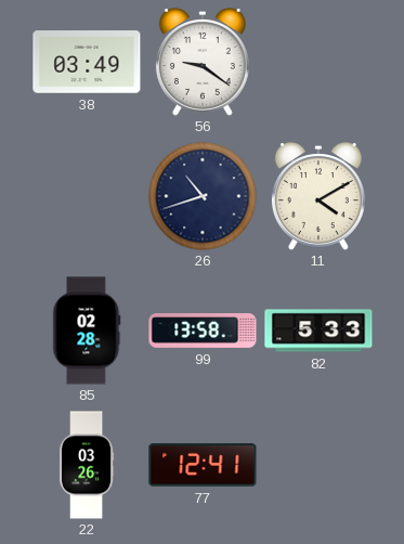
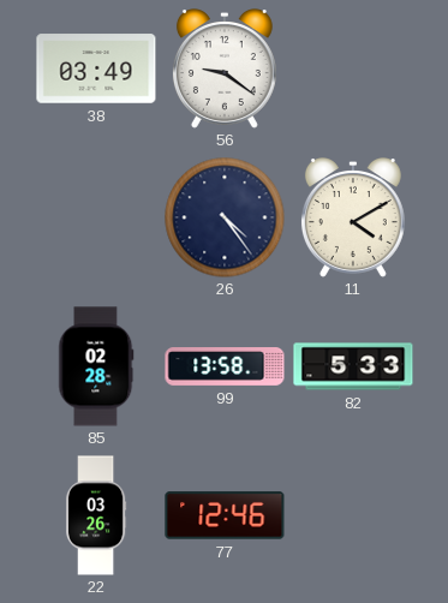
26: 10:42 -> 4:24 (225, 217)
77: 12:41 -> 12:46 (225, 515)
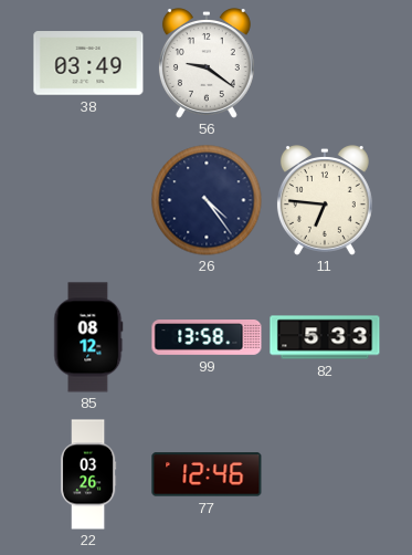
11: 4:10 -> 6:46 (325, 200)
85: 02:28 -> 08:12 (88, 337)
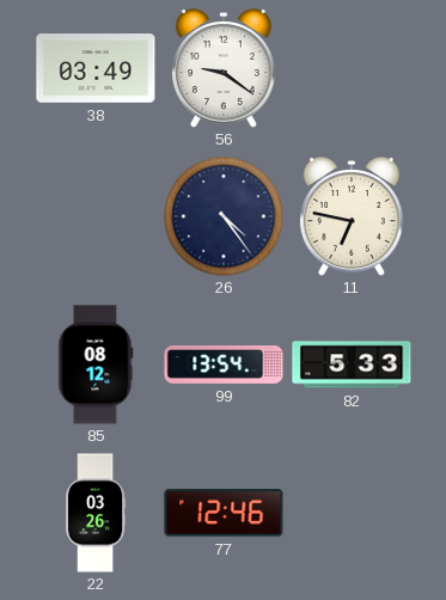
11: 6:46 -> 6:47 (352, 216)
99: 13:58 -> 13:54 (224, 366)
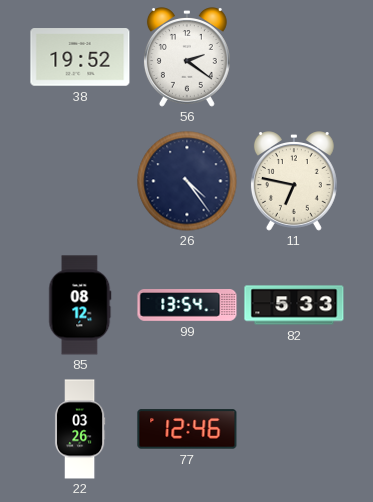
38: 03:49 -> 19:52 (80, 57)
56: 9:21 -> 2:21 (187, 57)
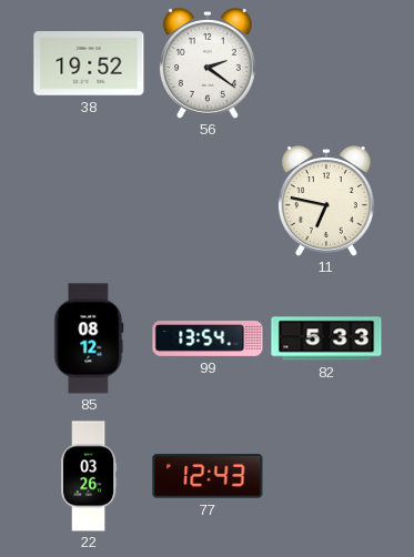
26: 4:24 -> none (187, 181)
77: 12:46 -> 12:43 (208, 476)
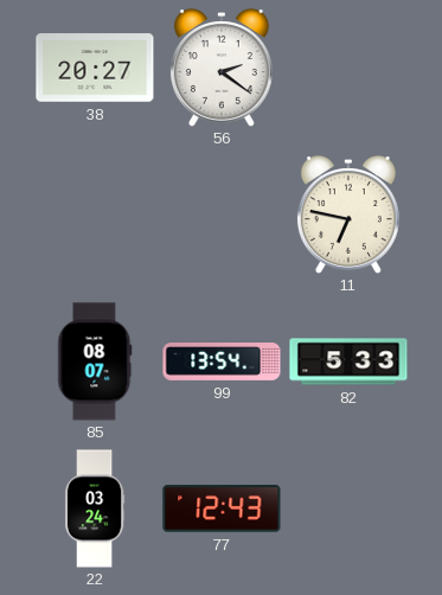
38: 19:52 -> 20:27 (95, 68)
85: 08:12 -> 08:07 (95, 362)
22: 03:26 -> 03:24 (95, 508)
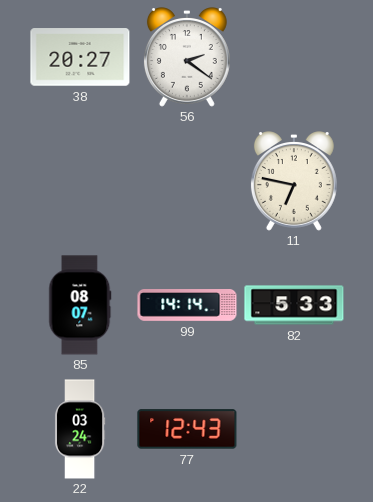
99: 13:54 -> 14:14 (187, 306)
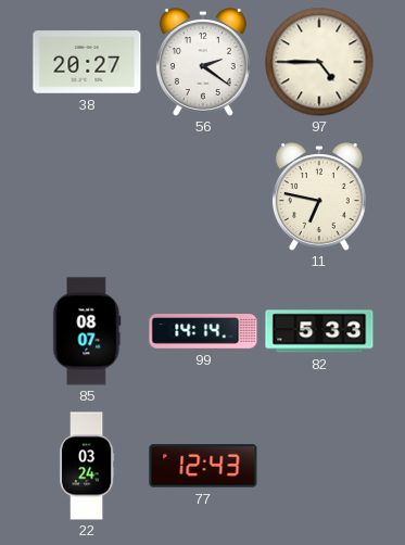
97: none -> 4:45 (319, 62)
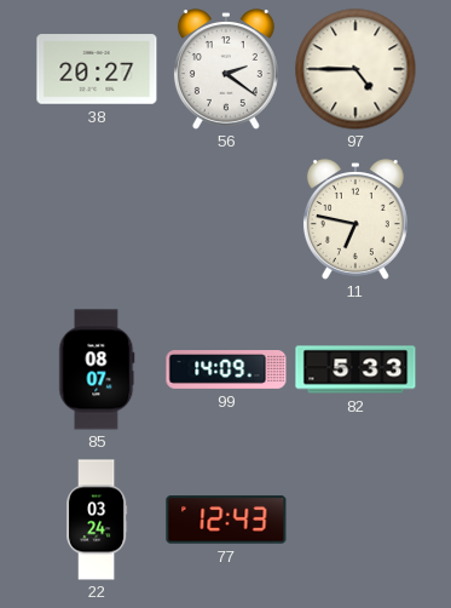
99: 14:14 -> 14:09 (226, 371)
